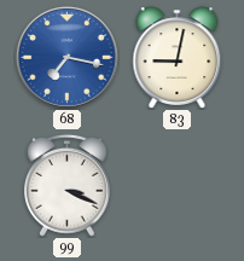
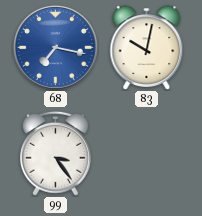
83: 9:02 -> 10:02 (147, 48)
99: 3:19 -> 3:24 (56, 153)
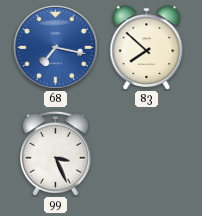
83: 10:02 -> 7:52 (147, 48)
99: 3:24 -> 3:26 (56, 153)
